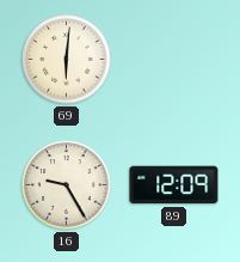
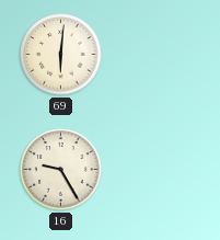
89: 12:09 -> none (174, 185)
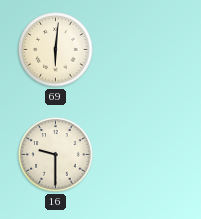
16: 9:25 -> 9:30 (56, 155)
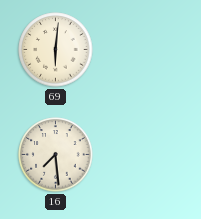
16: 9:30 -> 7:29 (56, 155)
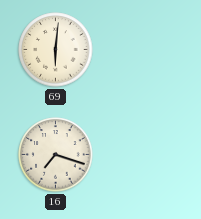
16: 7:29 -> 7:18 (56, 155)
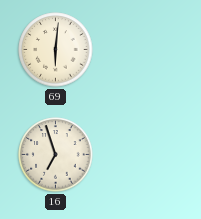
16: 7:18 -> 6:57 (56, 155)
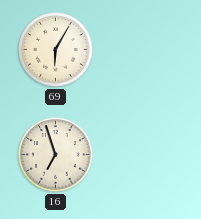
69: 6:01 -> 6:05 (56, 50)
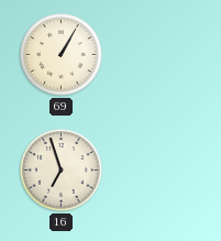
69: 6:05 -> 1:05 (62, 55)
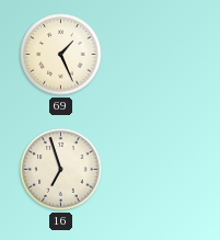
69: 1:05 -> 1:26 (61, 55)
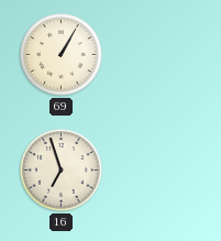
69: 1:26 -> 1:05 (62, 55)
